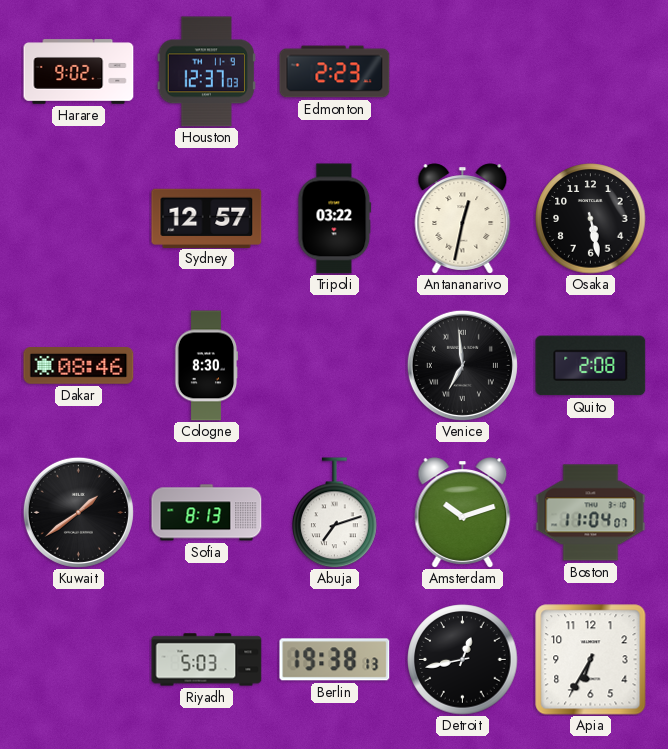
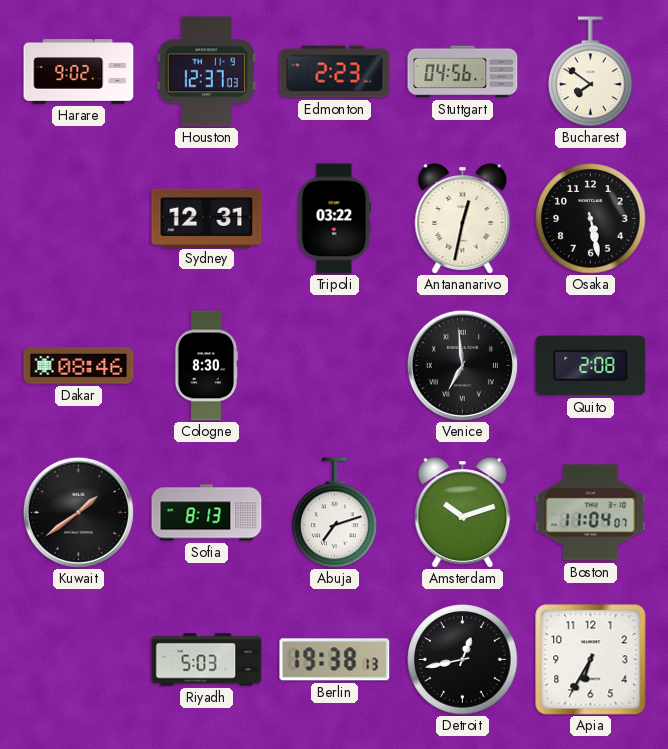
Stuttgart: none -> 04:56 (463, 72)
Bucharest: none -> 7:51 (591, 72)
Sydney: 12:57 -> 12:31 (207, 218)
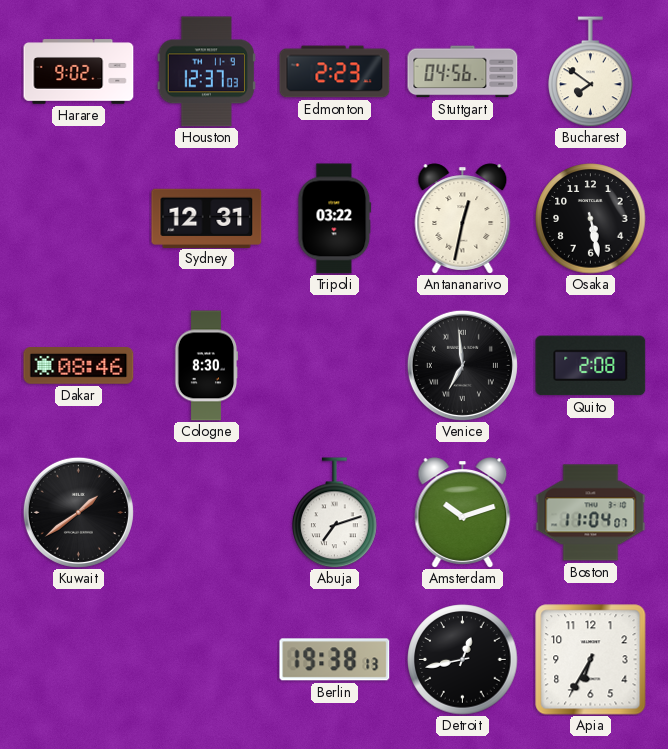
Sofia: 8:13 -> none (207, 513)
Riyadh: 5:03 -> none (207, 660)
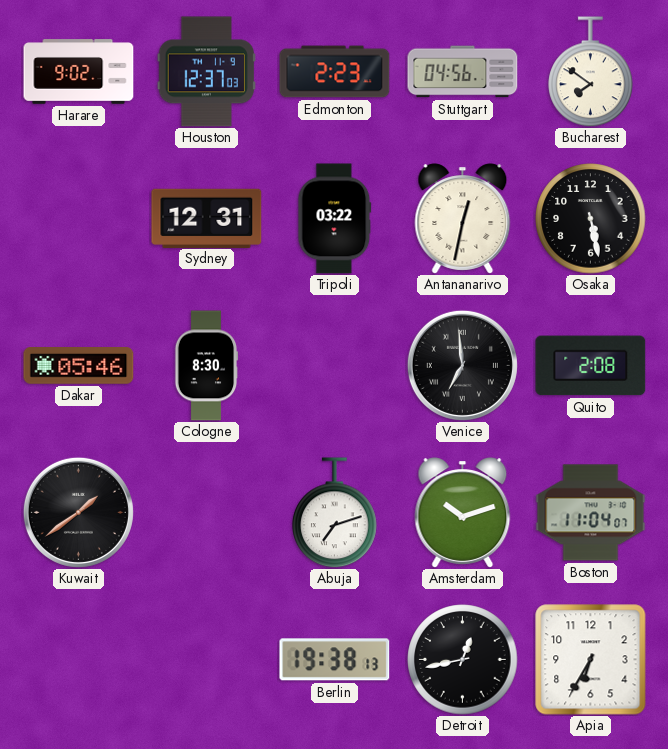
Dakar: 08:46 -> 05:46 (79, 366)
